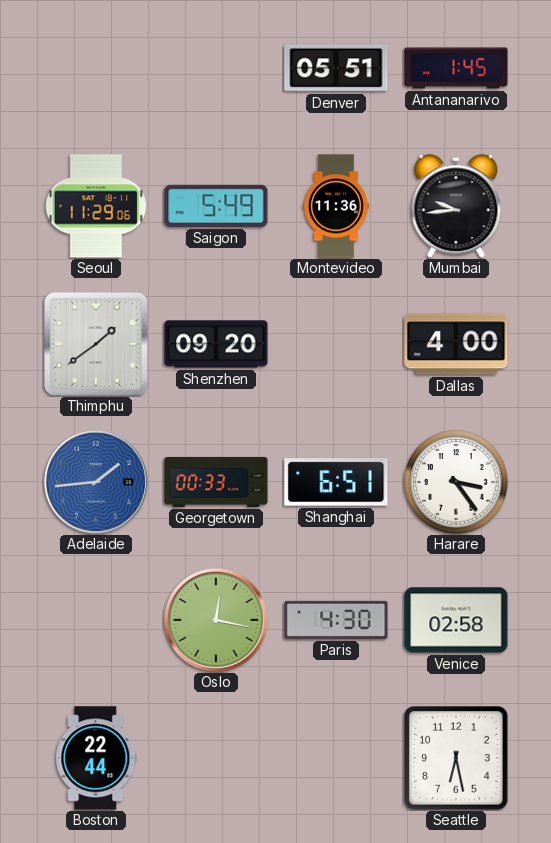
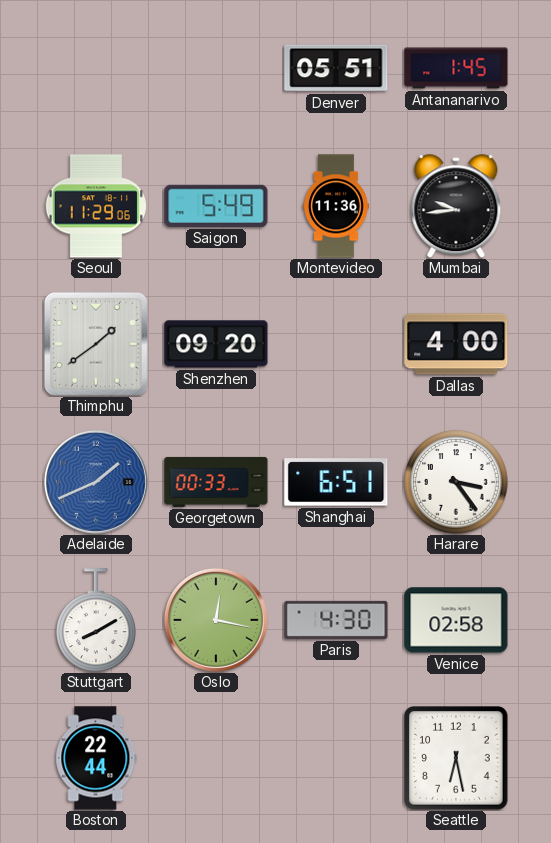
Adelaide: 1:44 -> 1:41 (96, 482)
Stuttgart: none -> 8:10 (96, 620)
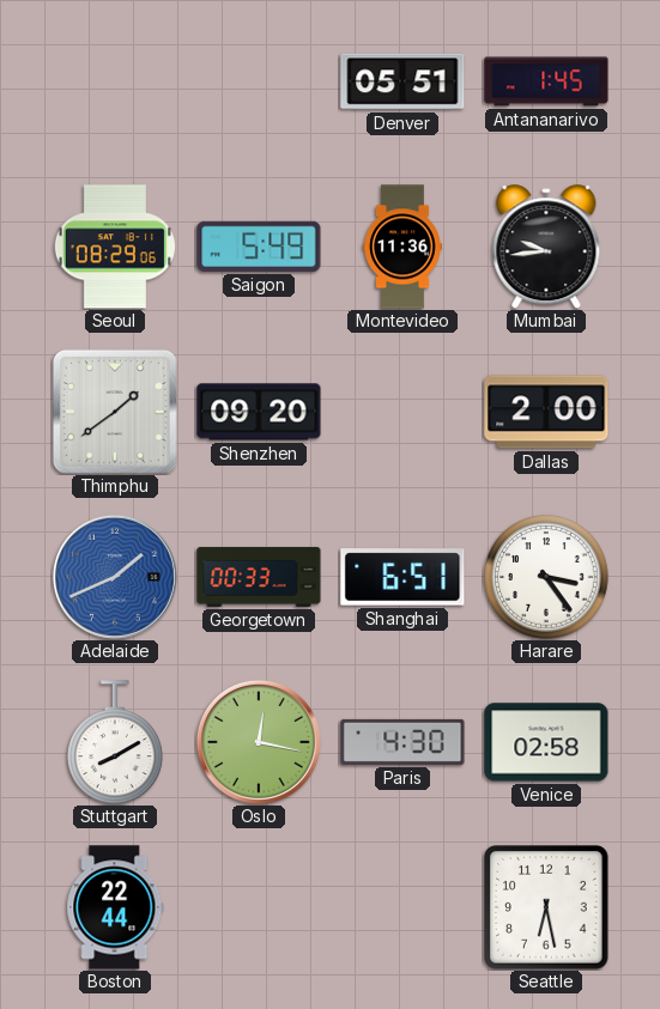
Seoul: 11:29 -> 08:29 (114, 247)
Dallas: 4:00 -> 2:00 (546, 412)
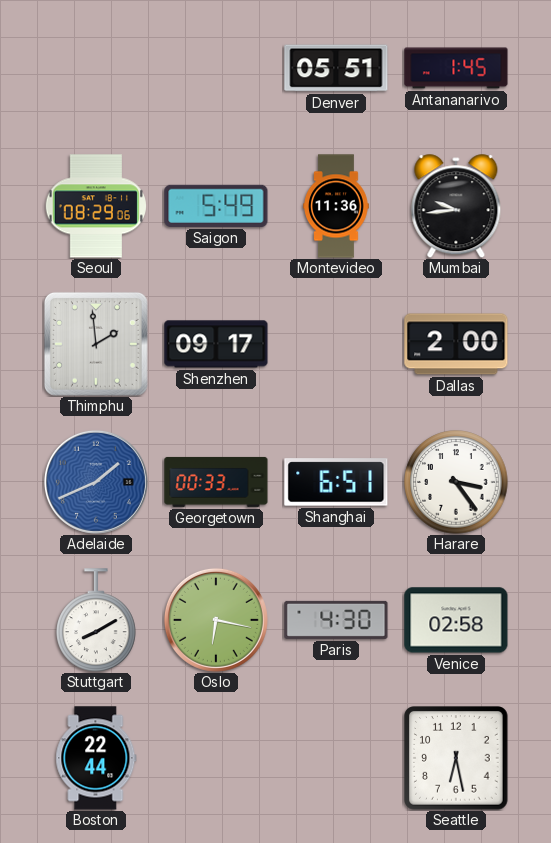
Thimphu: 1:39 -> 1:59 (96, 344)
Shenzhen: 09:20 -> 09:17 (216, 344)
Oslo: 12:17 -> 6:17 (216, 620)
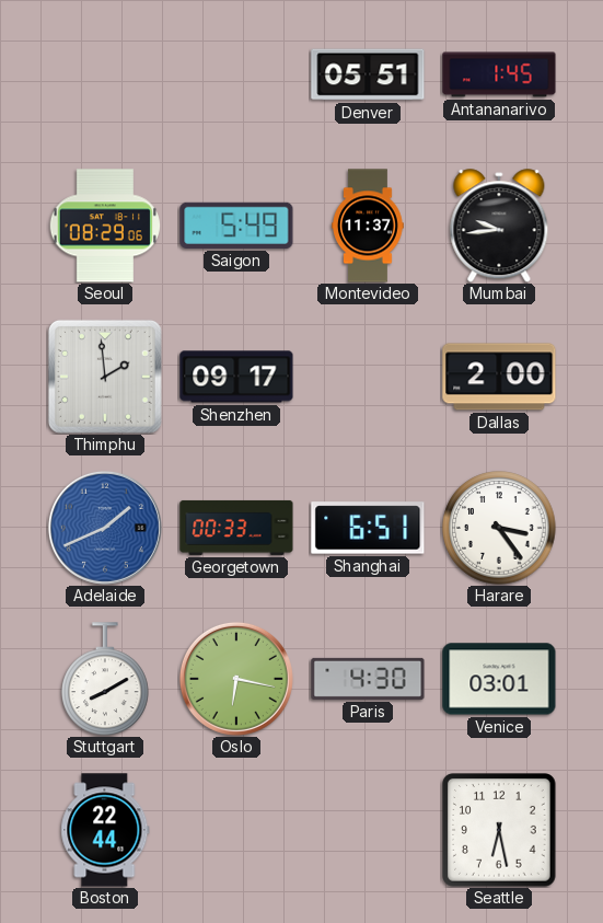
Montevideo: 11:36 -> 11:37 (368, 226)
Venice: 02:58 -> 03:01 (499, 679)
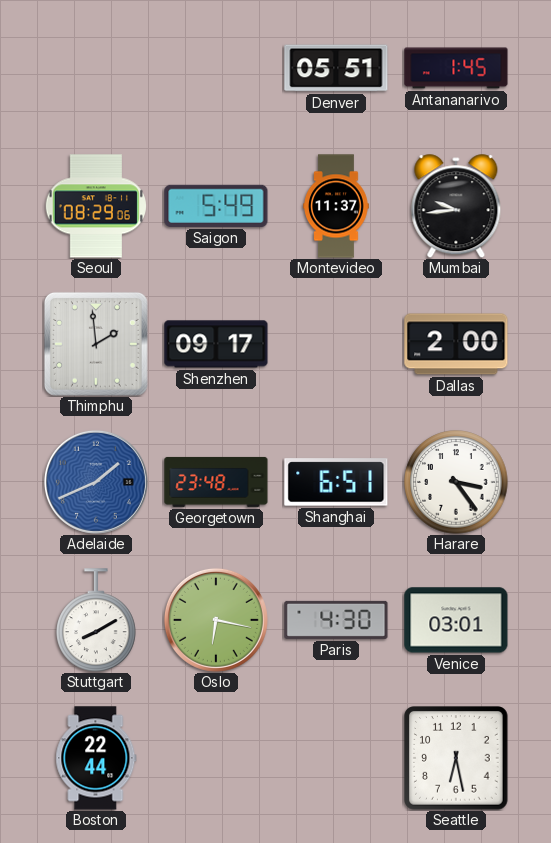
Georgetown: 00:33 -> 23:48 (216, 482)
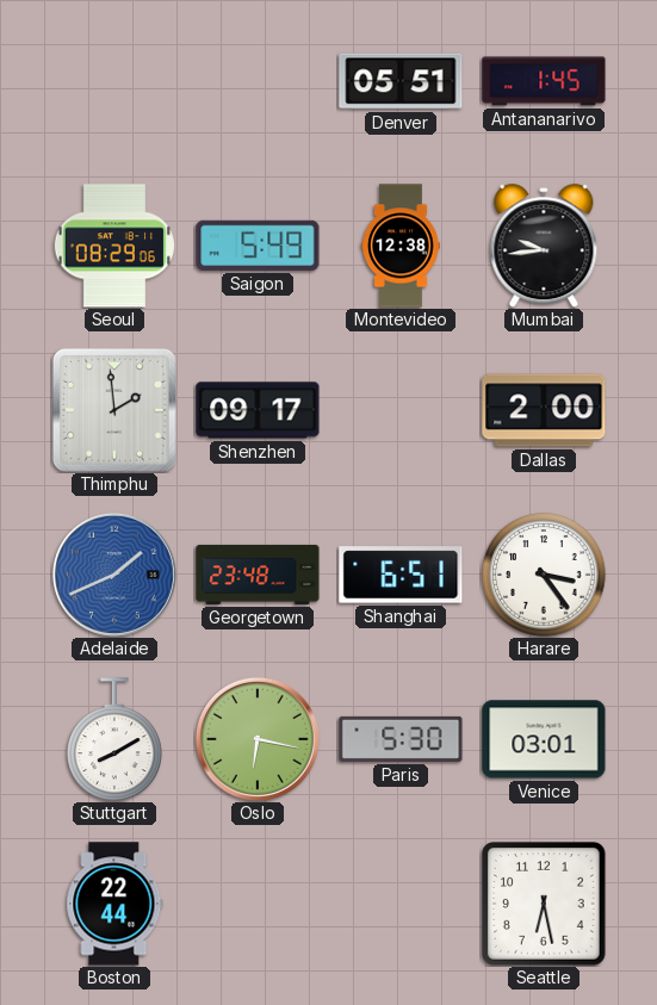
Montevideo: 11:37 -> 12:38 (401, 246)
Paris: 4:30 -> 5:30 (401, 739)
